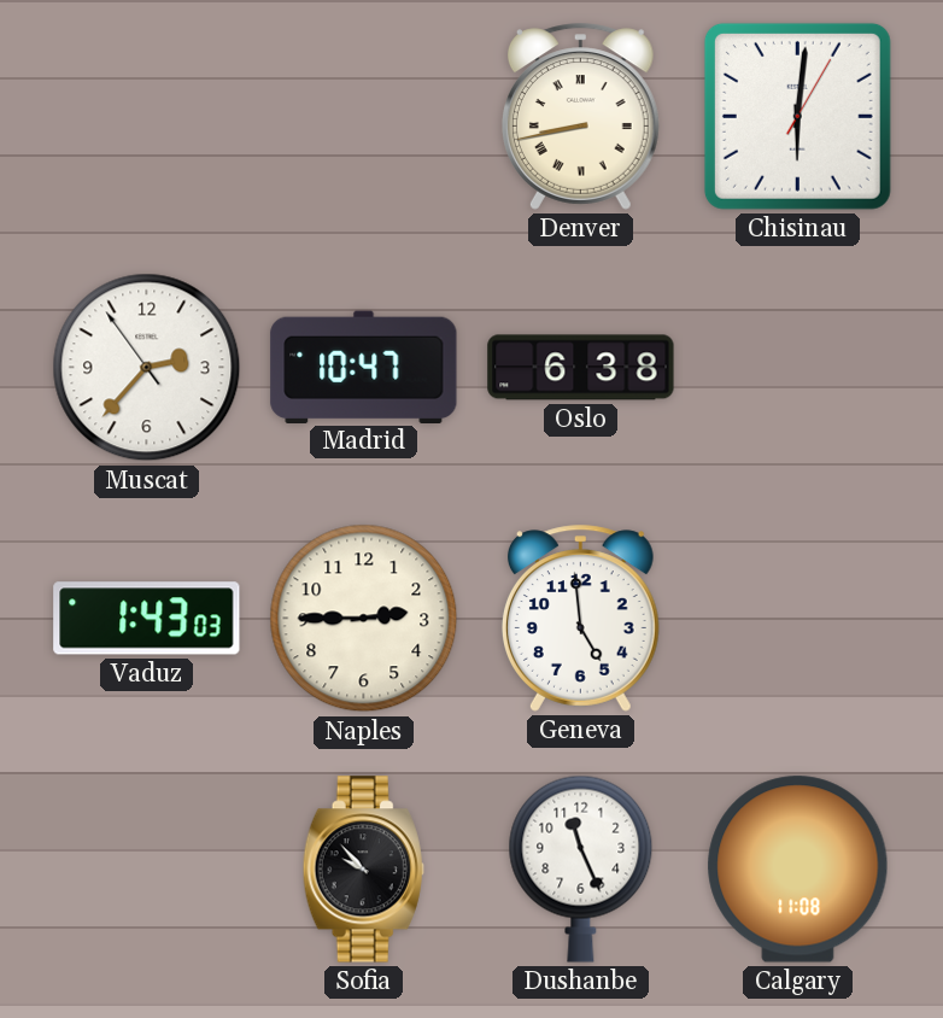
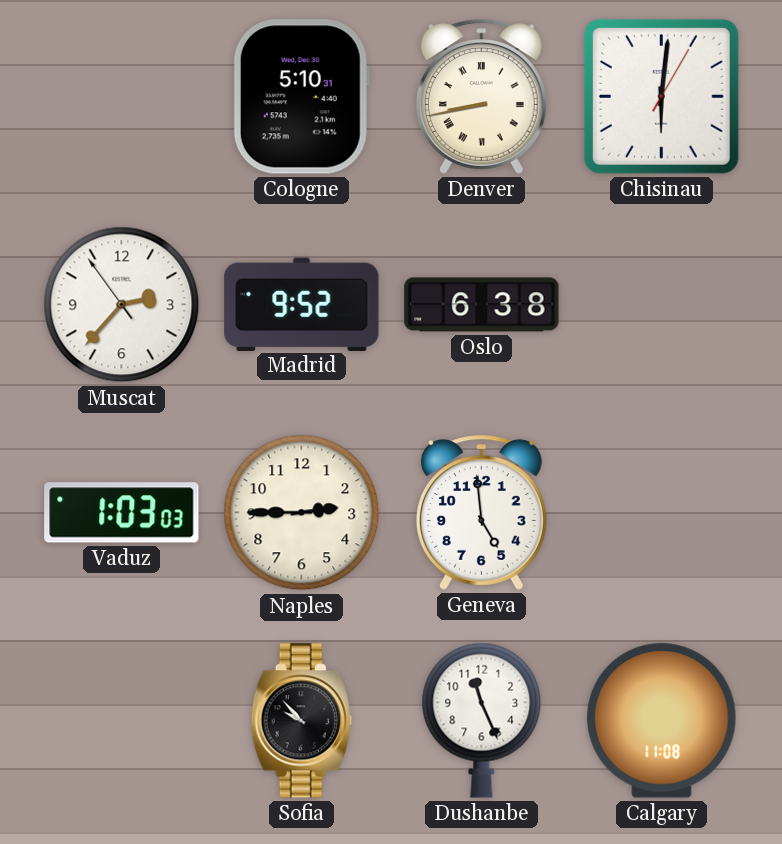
Cologne: none -> 5:10 (301, 97)
Madrid: 10:47 -> 9:52 (302, 304)
Vaduz: 1:43 -> 1:03 (122, 513)
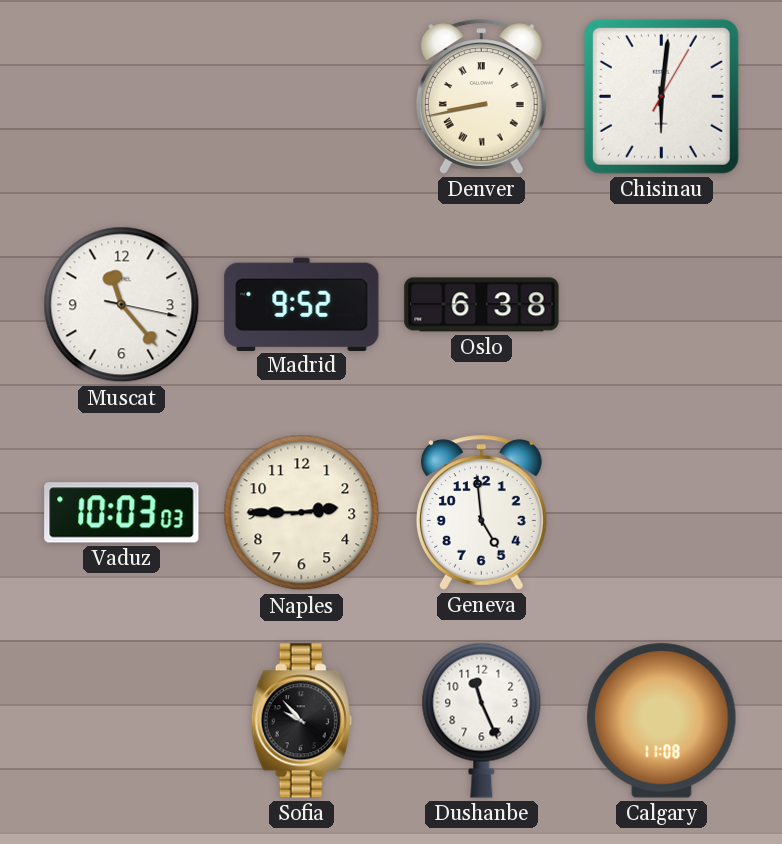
Cologne: 5:10 -> none (301, 97)
Muscat: 2:36 -> 11:23 (122, 305)
Vaduz: 1:03 -> 10:03 (122, 513)
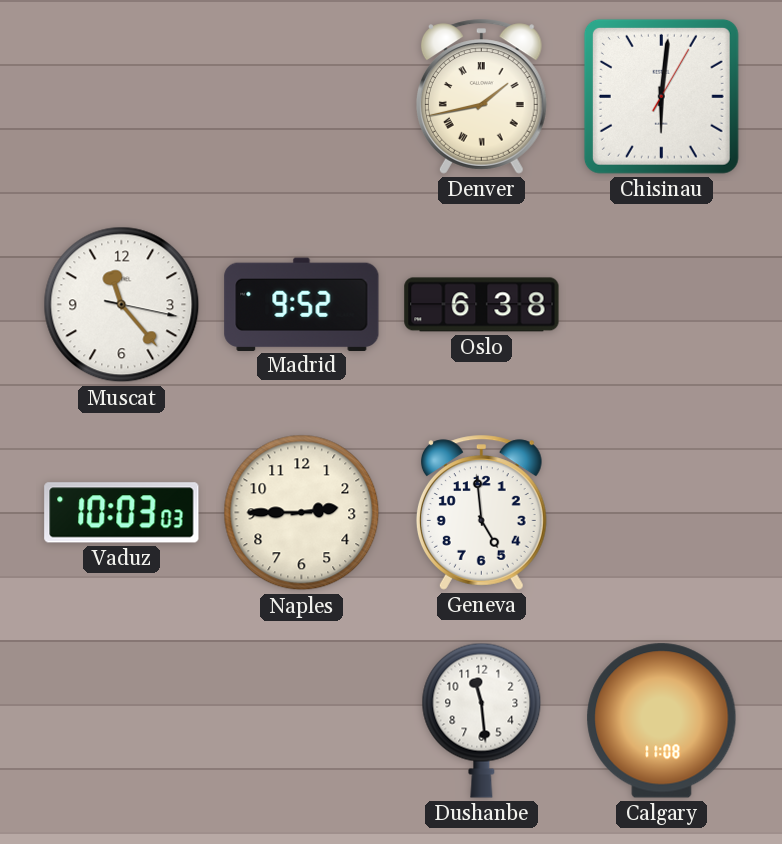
Denver: 8:43 -> 1:43 (481, 97)
Sofia: 9:53 -> none (301, 721)
Dushanbe: 11:26 -> 11:29 (482, 720)
